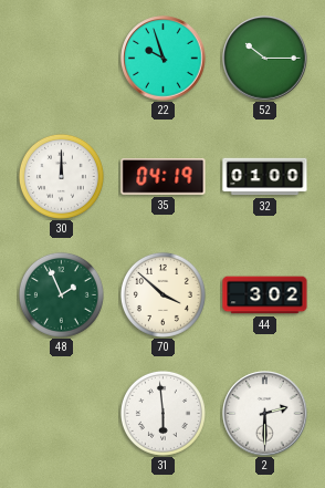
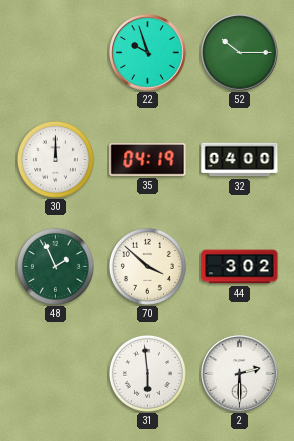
32: 01:00 -> 04:00 (240, 160)
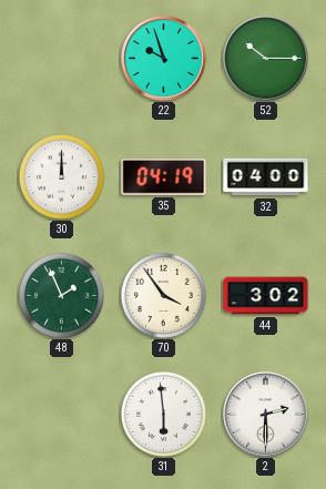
70: 3:52 -> 3:54 (163, 295)
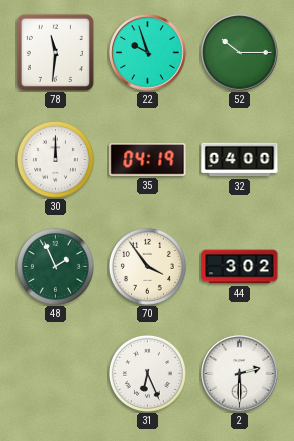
78: none -> 11:31 (55, 52)
31: 5:59 -> 6:26 (147, 373)
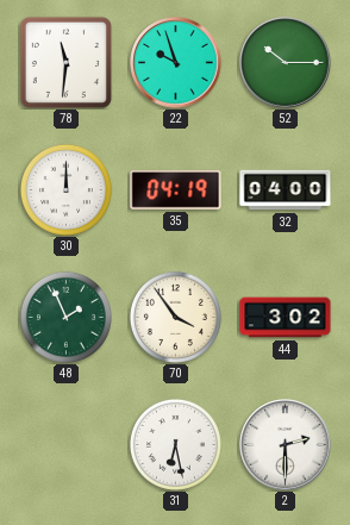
31: 6:26 -> 6:28 (175, 444)
